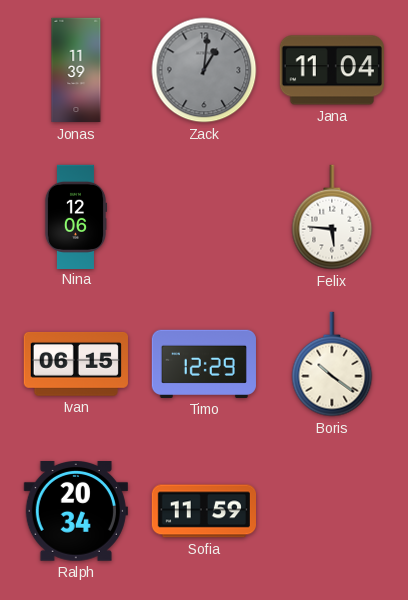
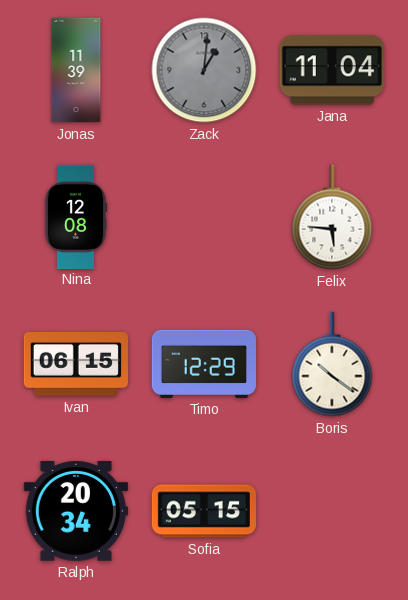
Nina: 12:06 -> 12:08 (76, 216)
Sofia: 11:59 -> 05:15 (203, 511)
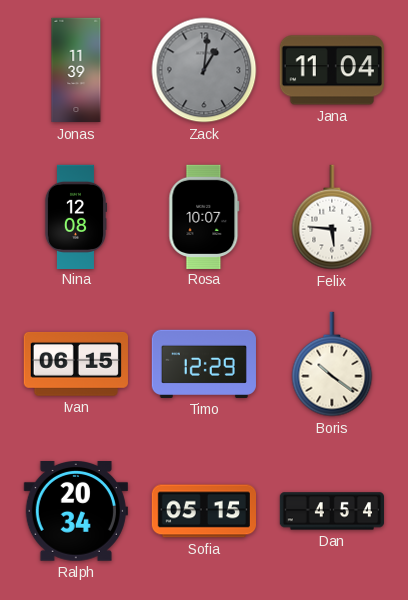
Rosa: none -> 10:07 (204, 216)
Dan: none -> 4:54 (331, 511)
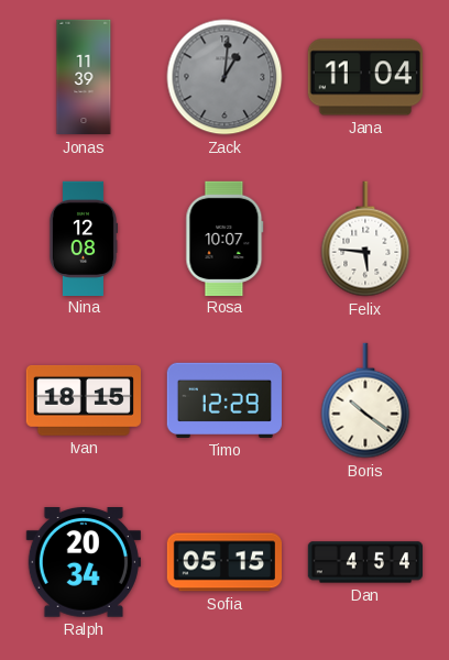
Ivan: 06:15 -> 18:15 (84, 400)
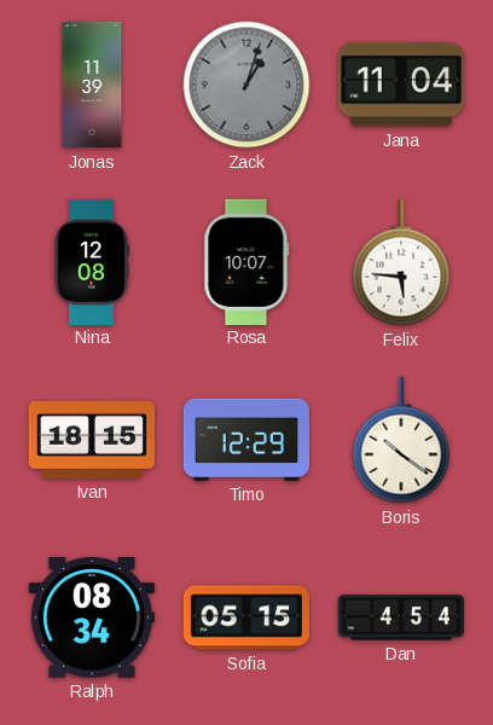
Zack: 1:01 -> 1:03 (246, 85)
Ralph: 20:34 -> 08:34 (92, 619)
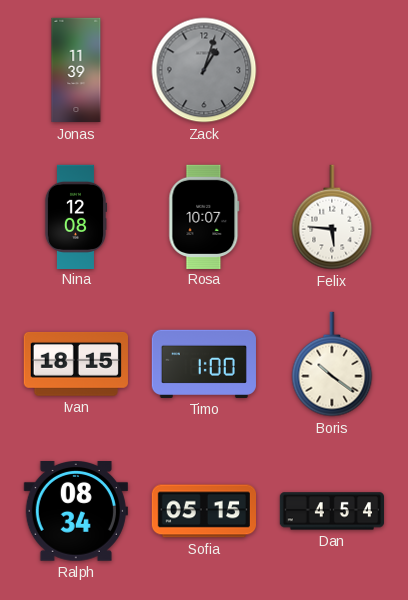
Jana: 11:04 -> none (401, 85)
Timo: 12:29 -> 1:00 (204, 364)
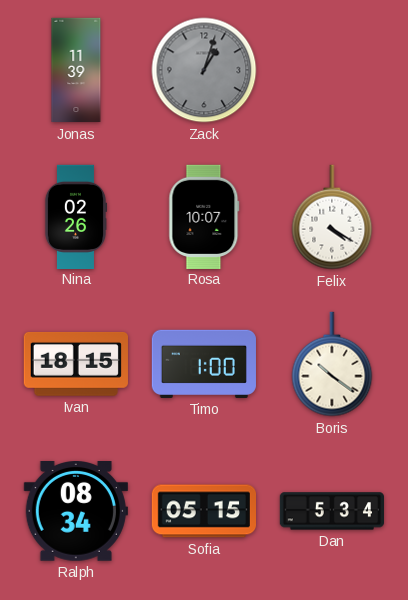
Nina: 12:08 -> 02:26 (76, 216)
Felix: 5:46 -> 4:20 (332, 217)
Dan: 4:54 -> 5:34 (331, 511)
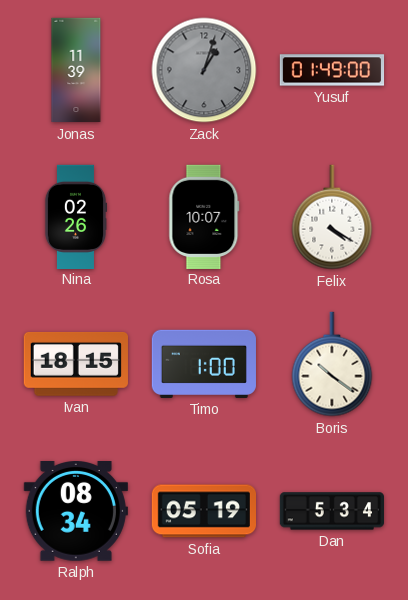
Yusuf: none -> 01:49 (332, 70)
Sofia: 05:15 -> 05:19 (203, 511)
